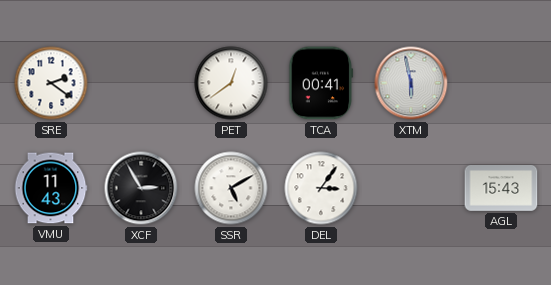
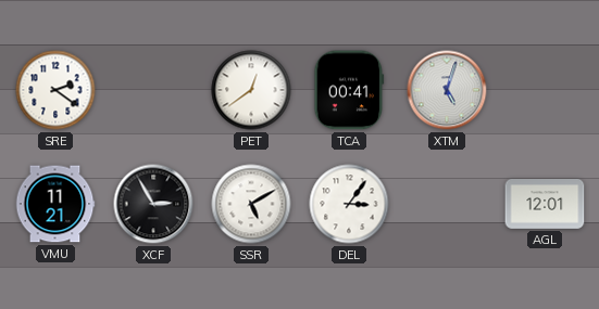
XTM: 5:58 -> 5:03 (447, 90)
VMU: 11:43 -> 11:21 (55, 204)
AGL: 15:43 -> 12:01 (545, 205)
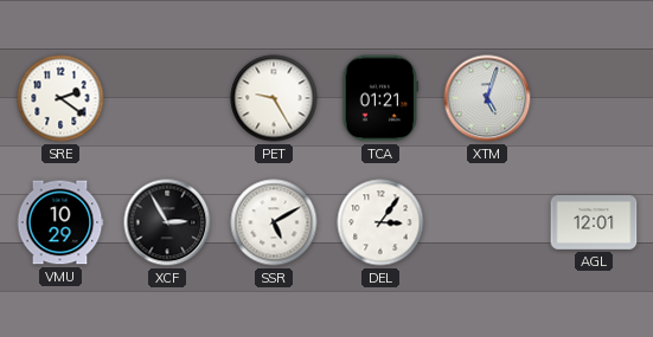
PET: 12:39 -> 9:25 (274, 98)
TCA: 00:41 -> 01:21 (380, 98)
VMU: 11:21 -> 10:29 (60, 222)
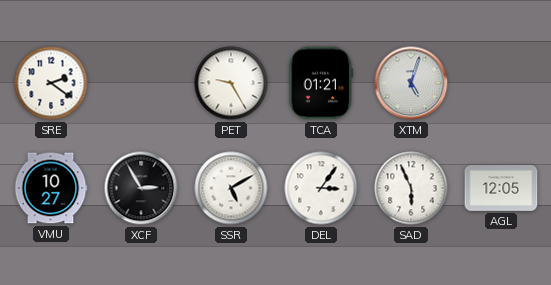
VMU: 10:29 -> 10:27 (51, 188)
SAD: none -> 5:56 (411, 188)
AGL: 12:01 -> 12:05 (501, 189)
